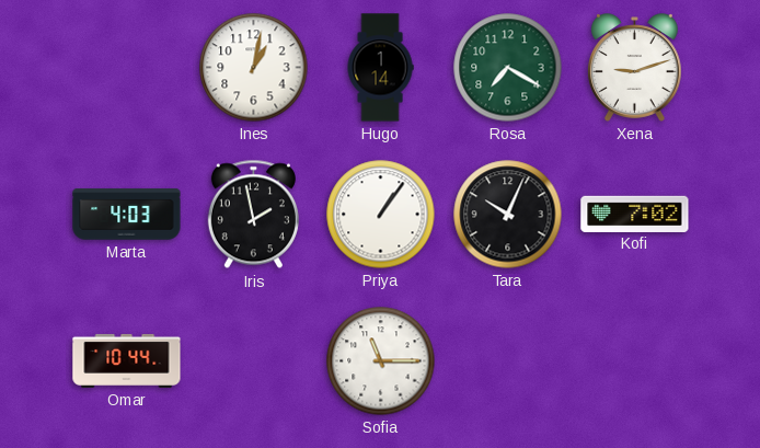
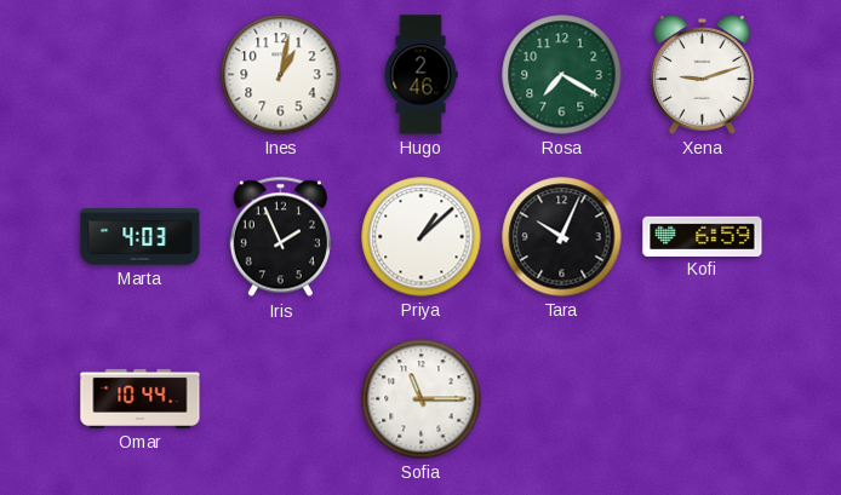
Hugo: 1:14 -> 2:46 (420, 75)
Iris: 1:58 -> 1:56 (280, 237)
Priya: 1:06 -> 1:08 (422, 237)
Kofi: 7:02 -> 6:59 (703, 236)
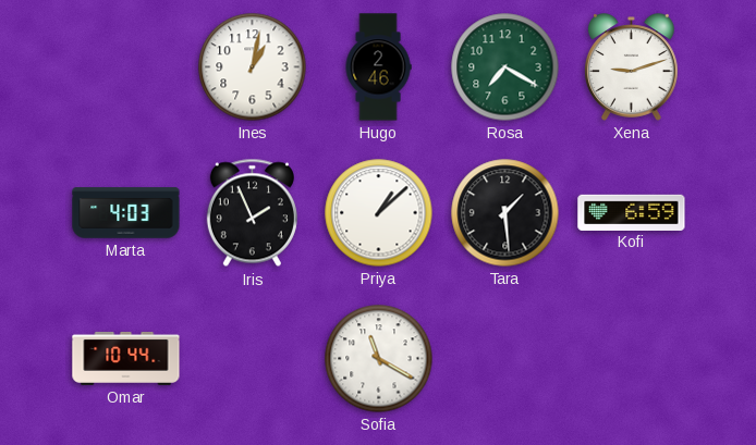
Tara: 10:04 -> 1:29 (505, 213)
Sofia: 11:15 -> 11:20 (379, 359)
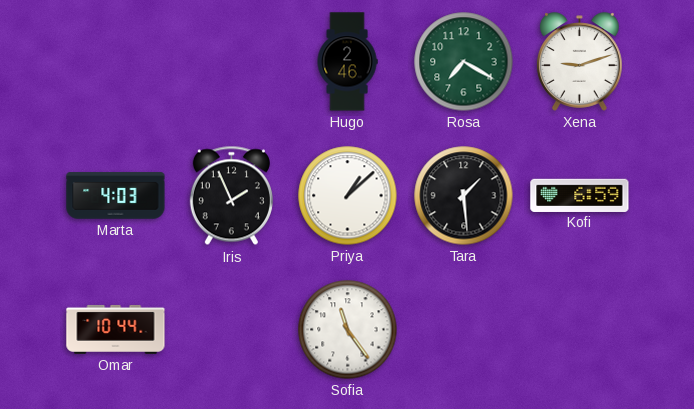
Ines: 1:02 -> none (253, 67)
Sofia: 11:20 -> 11:24 (348, 330)
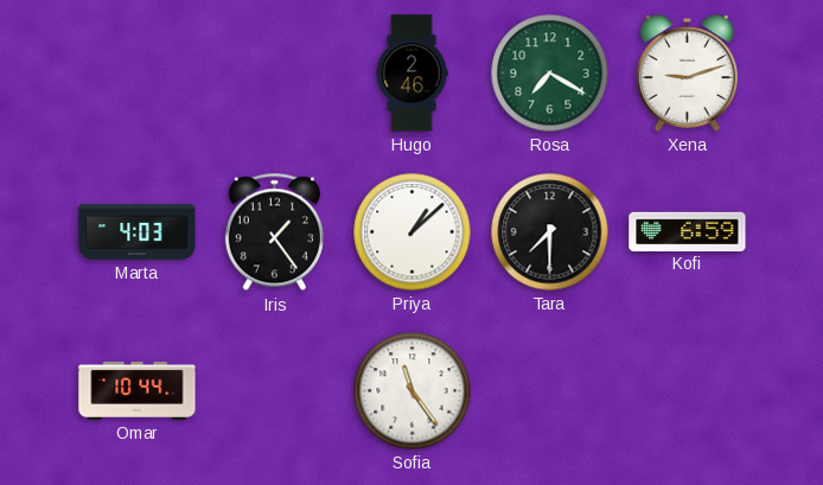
Iris: 1:56 -> 1:24 (274, 232)
Tara: 1:29 -> 7:30 (550, 232)
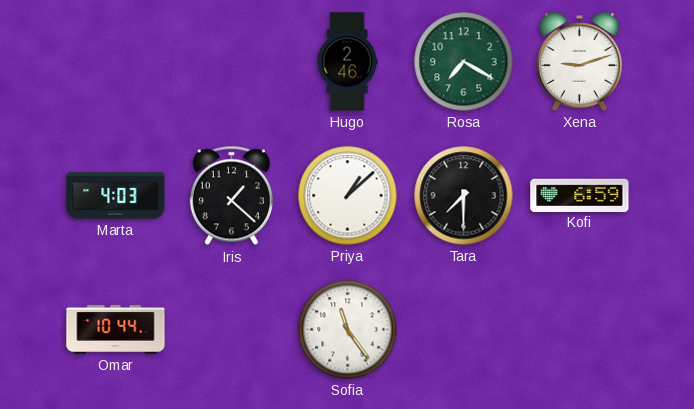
Iris: 1:24 -> 1:22 (231, 196)
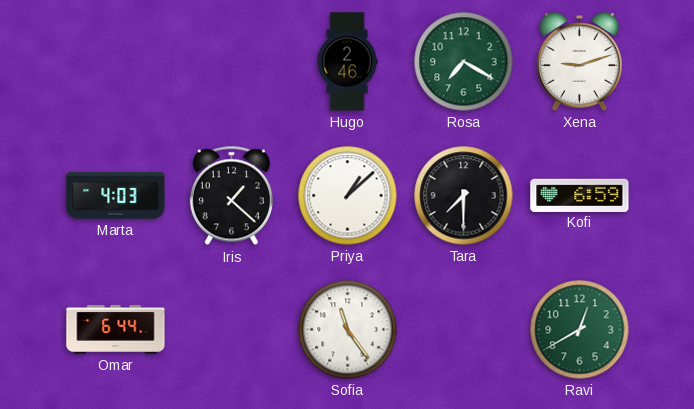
Omar: 10:44 -> 6:44 (116, 329)
Ravi: none -> 12:40 (580, 330)
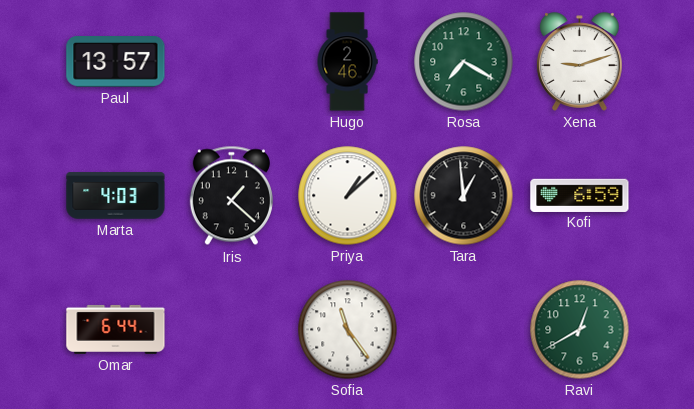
Paul: none -> 13:57 (116, 62)
Tara: 7:30 -> 12:59 (464, 196)
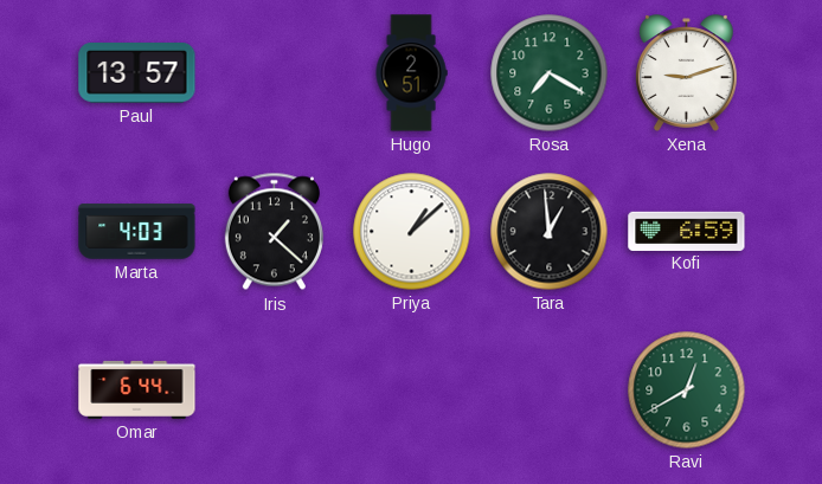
Hugo: 2:46 -> 2:51 (411, 73)
Sofia: 11:24 -> none (348, 330)
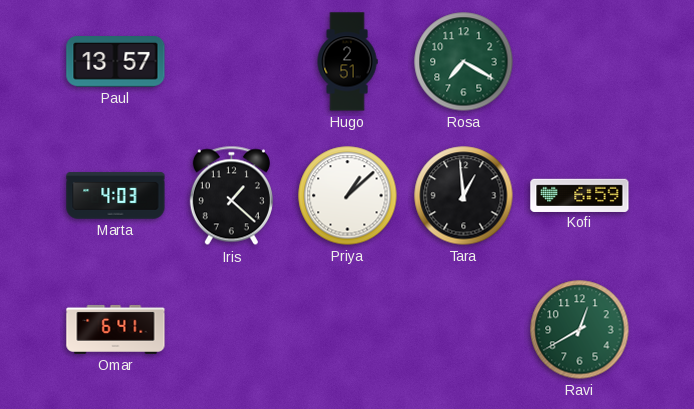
Xena: 9:12 -> none (687, 73)
Omar: 6:44 -> 6:41 (116, 329)
